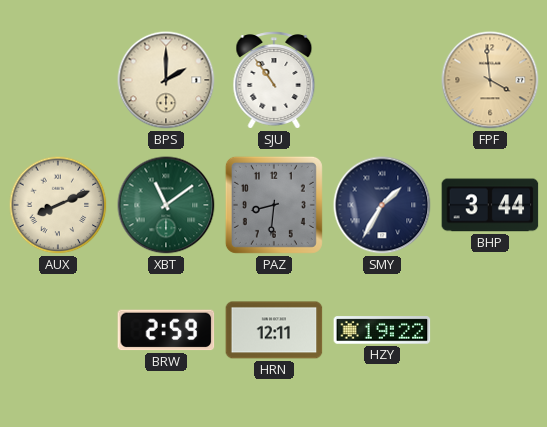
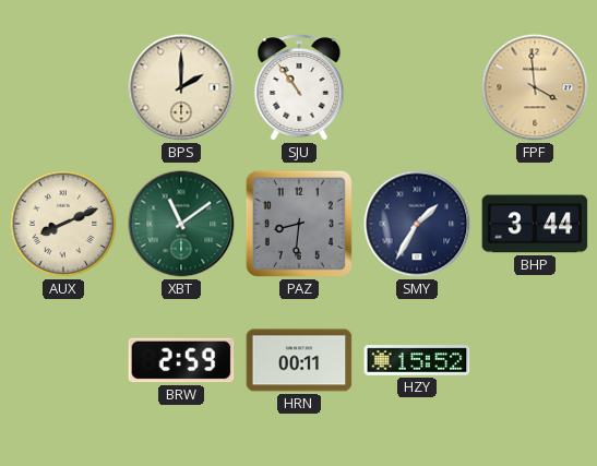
HRN: 12:11 -> 00:11 (299, 360)
HZY: 19:22 -> 15:52 (417, 360)
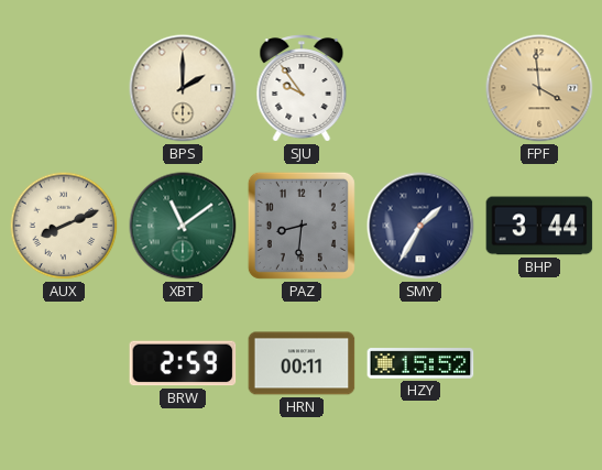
SJU: 10:54 -> 9:54 (302, 88)
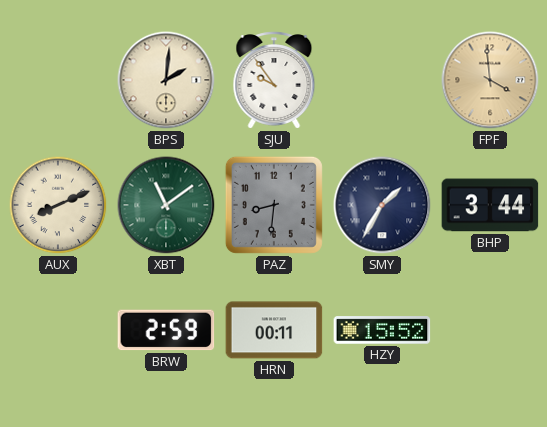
BPS: 2:00 -> 2:01 (166, 80)
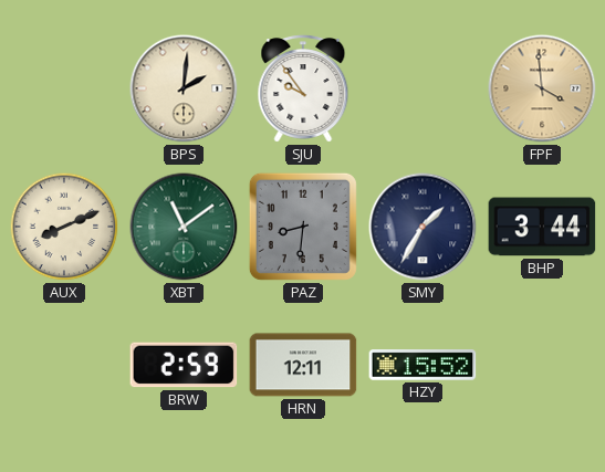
HRN: 00:11 -> 12:11 (303, 365)
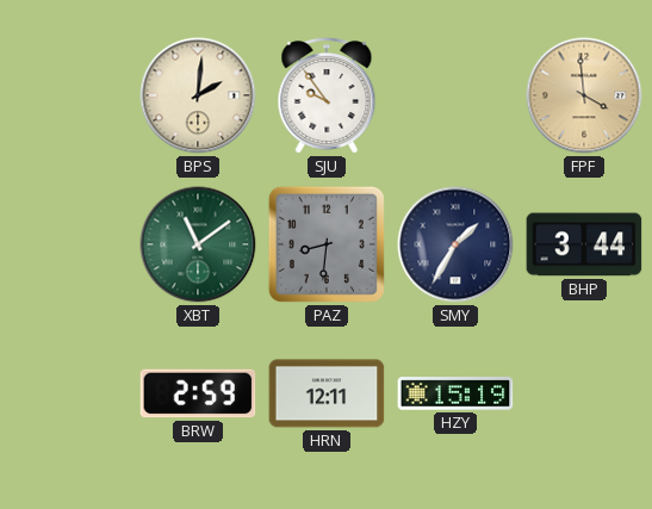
AUX: 8:11 -> none (64, 227)
HZY: 15:52 -> 15:19 (455, 393)
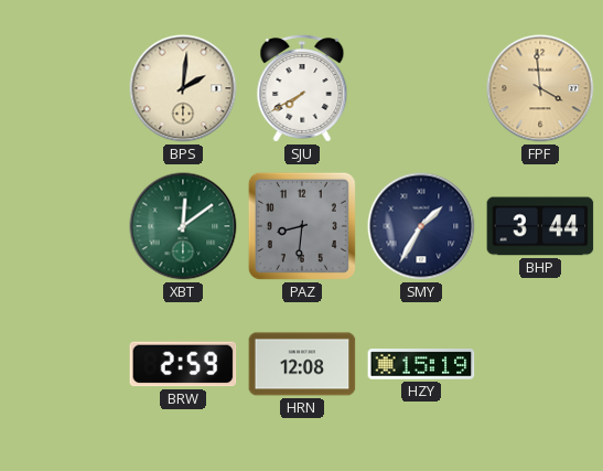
SJU: 9:54 -> 7:40 (302, 88)
XBT: 11:09 -> 12:09 (183, 226)
HRN: 12:11 -> 12:08 (302, 364)
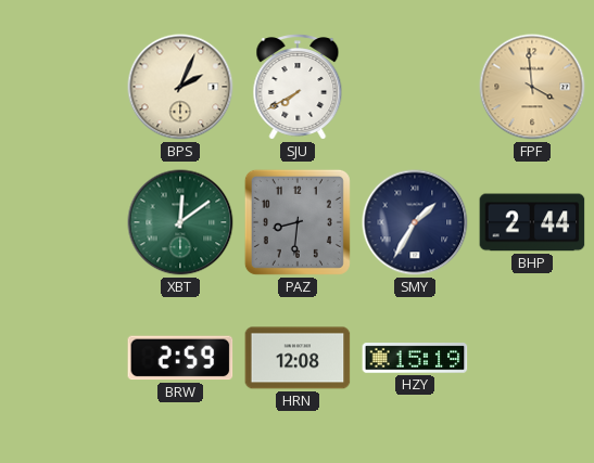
BPS: 2:01 -> 2:04 (180, 87)
BHP: 3:44 -> 2:44 (532, 222)
